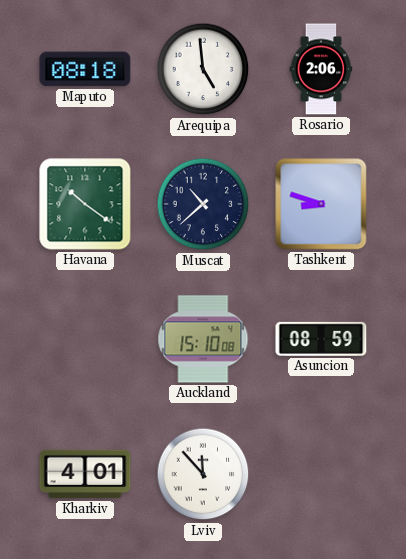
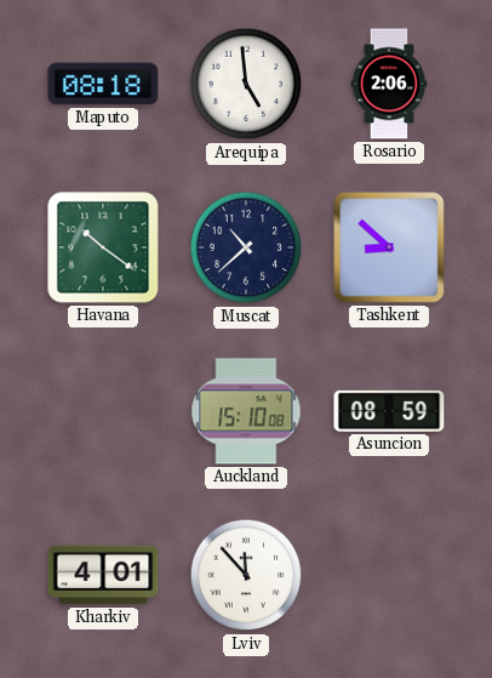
Tashkent: 8:48 -> 8:52 (389, 247)
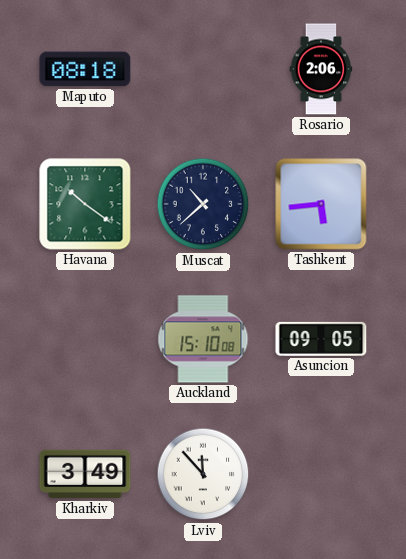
Arequipa: 4:59 -> none (246, 84)
Tashkent: 8:52 -> 5:44 (321, 204)
Asuncion: 08:59 -> 09:05 (321, 339)
Kharkiv: 4:01 -> 3:49 (85, 474)
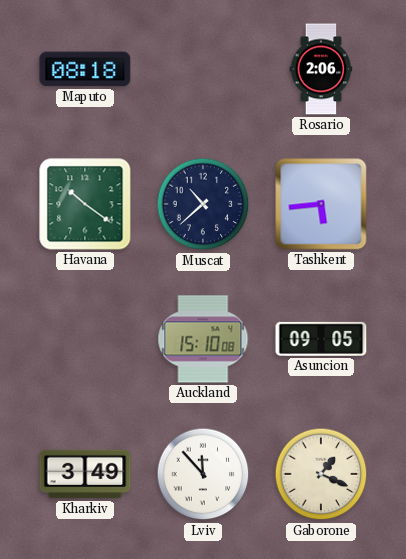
Gaborone: none -> 1:19 (321, 474)
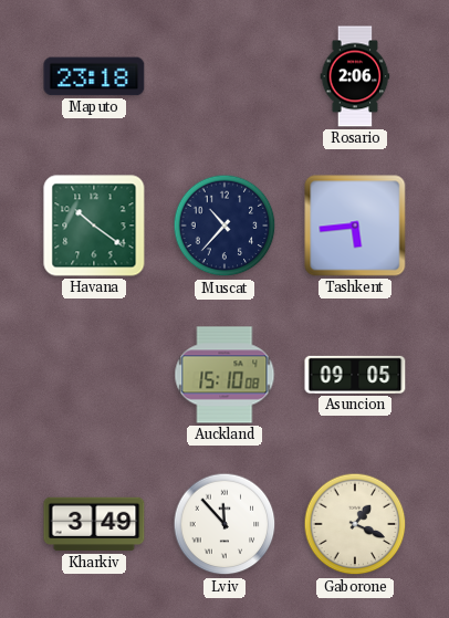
Maputo: 08:18 -> 23:18 (94, 76)
Muscat: 10:38 -> 10:37 (224, 226)
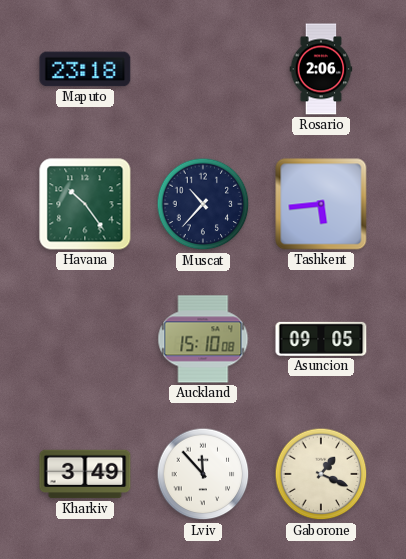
Havana: 10:21 -> 10:24 (85, 204)
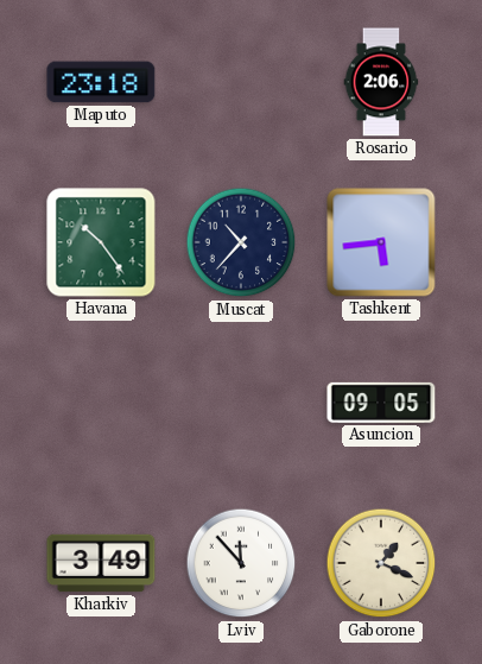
Auckland: 15:10 -> none (203, 339)
